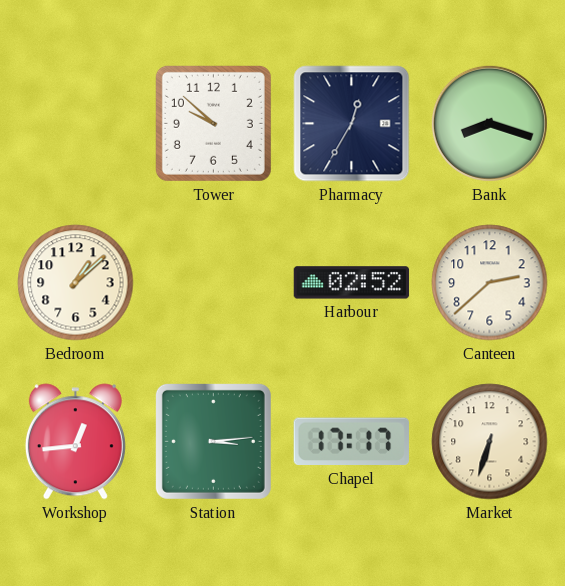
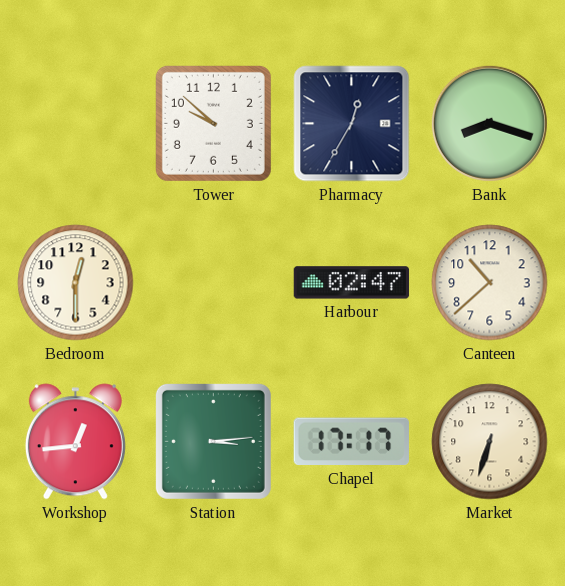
Bedroom: 1:08 -> 12:30 (76, 283)
Harbour: 02:52 -> 02:47 (352, 283)
Canteen: 2:38 -> 10:38 (490, 283)
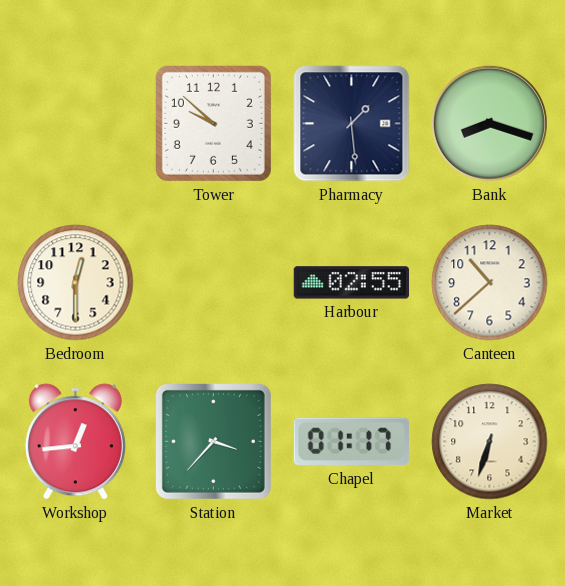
Pharmacy: 12:35 -> 1:29 (352, 124)
Harbour: 02:47 -> 02:55 (352, 283)
Station: 3:14 -> 3:37 (213, 441)
Chapel: 17:17 -> 01:17 (351, 442)
